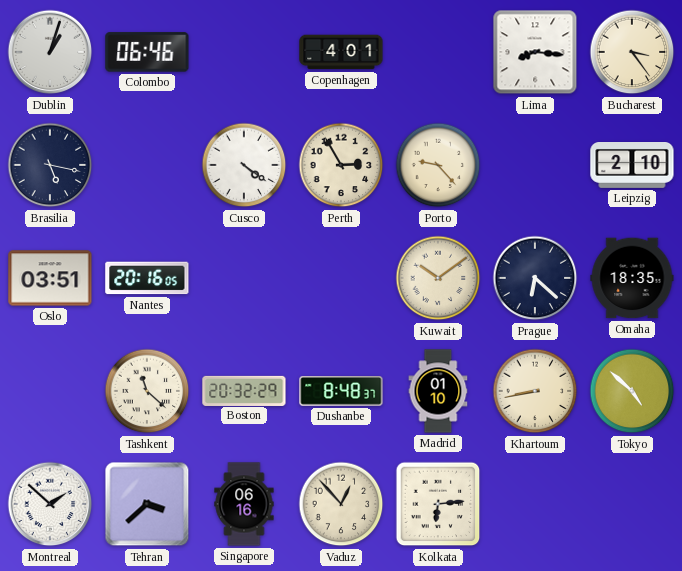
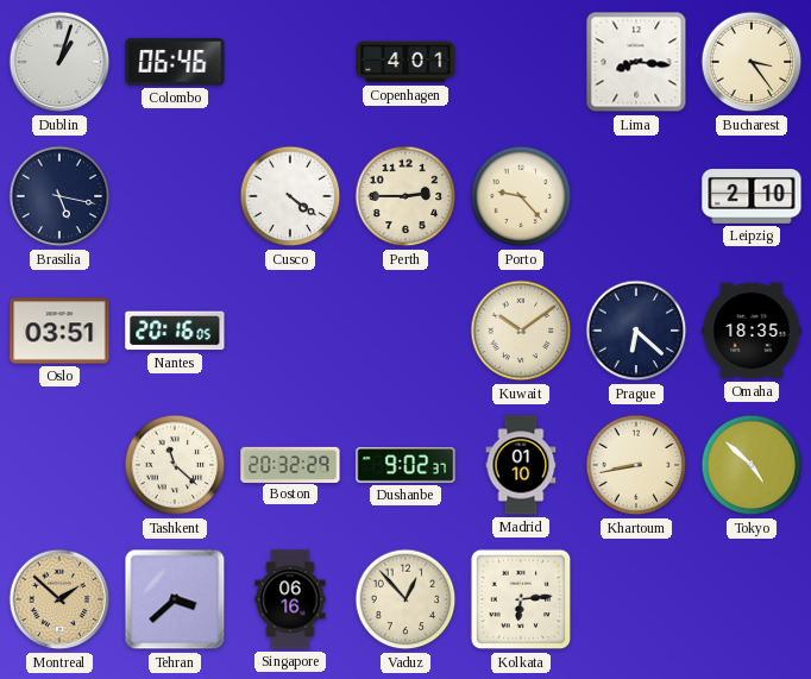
Perth: 2:55 -> 2:45 (405, 196)
Dushanbe: 8:48 -> 9:02 (405, 465)
Montreal dial: white -> champagne (59, 599)
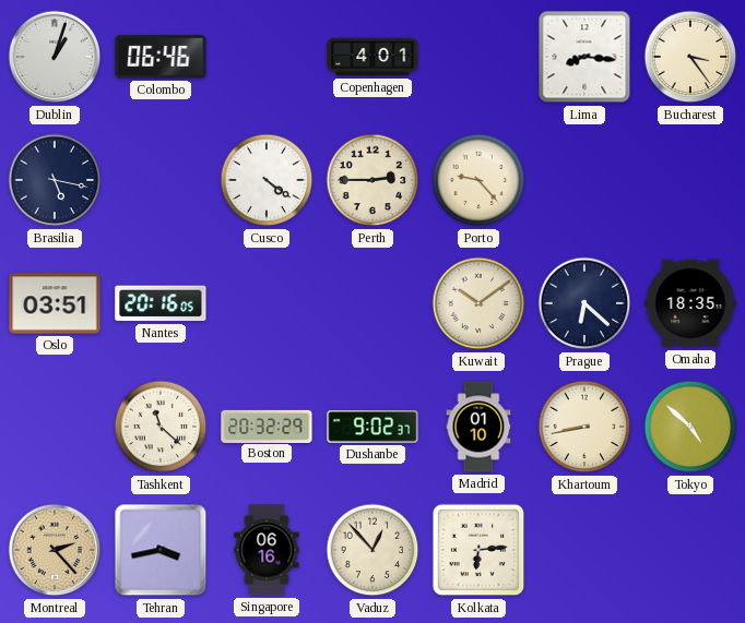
Leipzig: 2:10 -> none (752, 197)
Montreal: 1:52 -> 2:23 (55, 550)
Tehran: 3:38 -> 3:43 (161, 550)
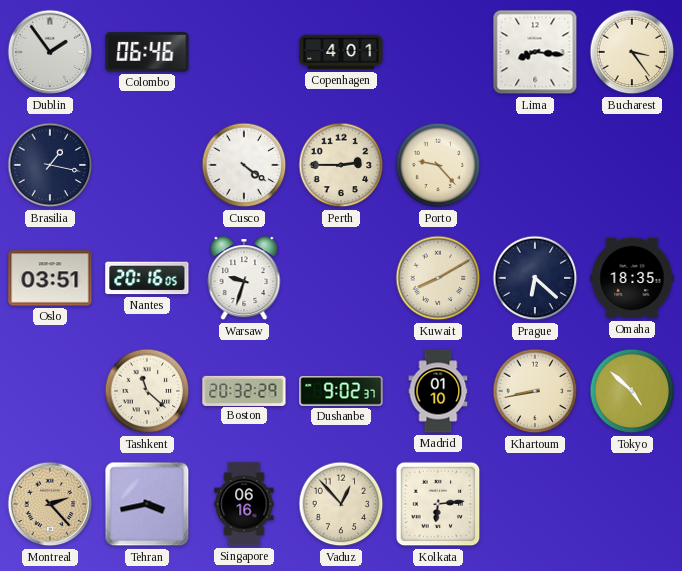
Dublin: 1:03 -> 1:54 (50, 52)
Brasilia: 5:17 -> 1:17 (50, 165)
Warsaw: none -> 9:33 (244, 279)
Kuwait: 10:09 -> 8:10 (438, 278)
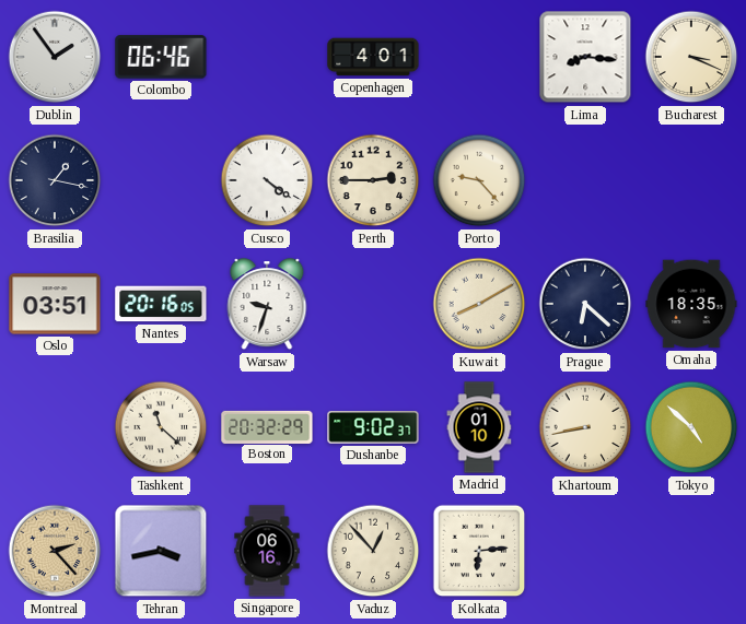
Bucharest: 3:24 -> 3:19 (691, 57)
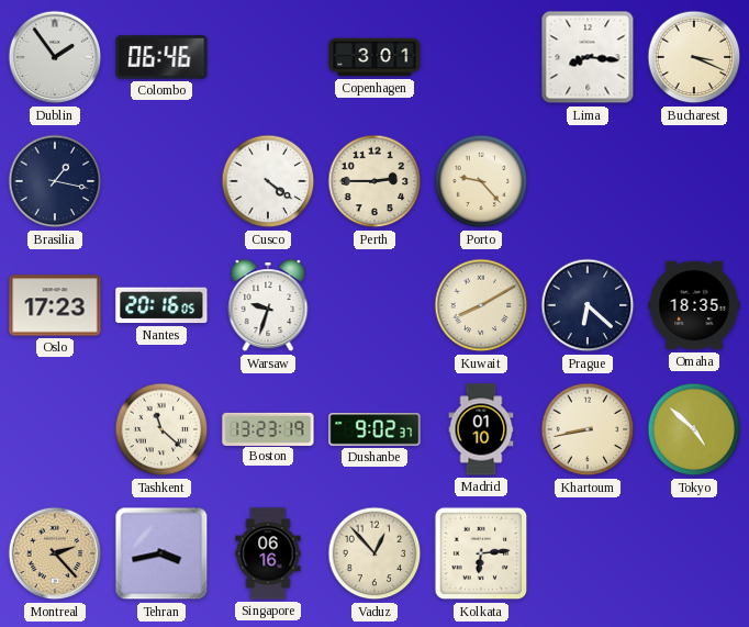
Copenhagen: 4:01 -> 3:01 (374, 57)
Oslo: 03:51 -> 17:23 (55, 305)
Boston: 20:32 -> 13:23 (268, 428)
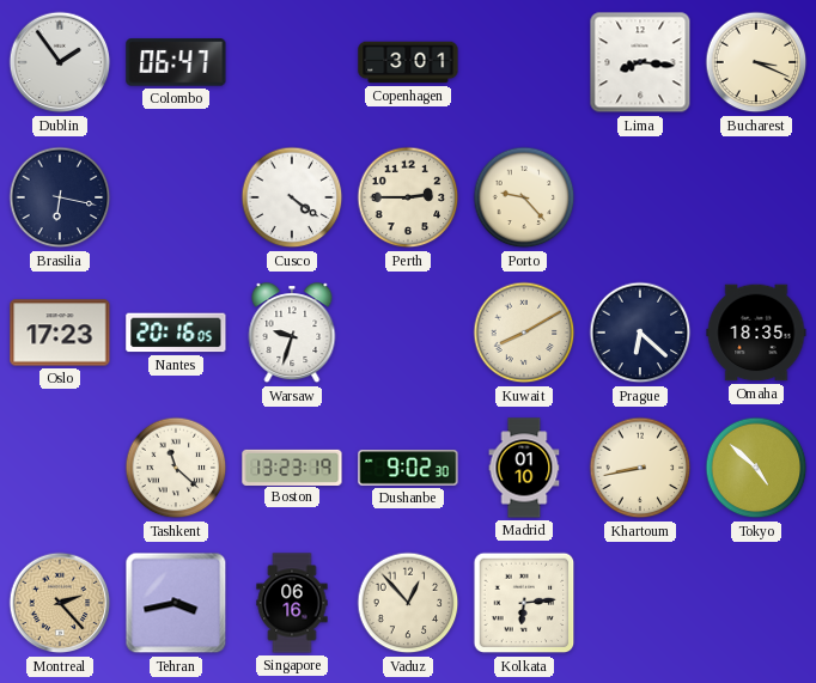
Colombo: 06:46 -> 06:47 (176, 62)
Brasilia: 1:17 -> 6:17 (60, 197)
Dushanbe: 9:02:37 -> 9:02:30 (408, 468)
